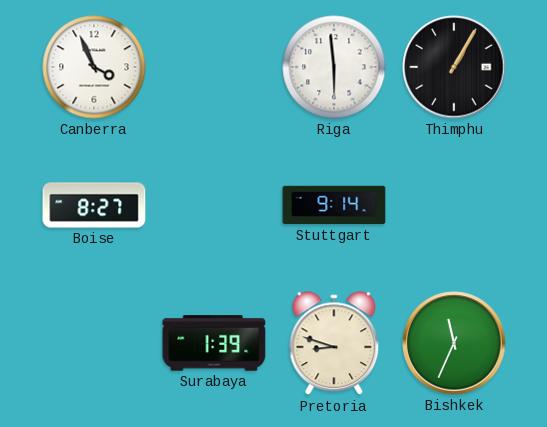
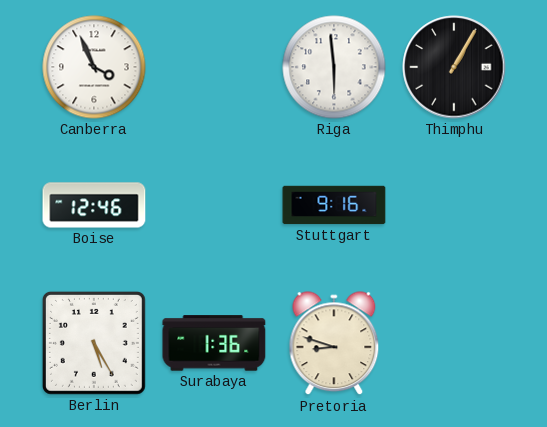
Boise: 8:27 -> 12:46 (94, 205)
Stuttgart: 9:14 -> 9:16 (334, 205)
Berlin: none -> 5:25 (94, 343)
Surabaya: 1:39 -> 1:36 (214, 343)
Bishkek: 11:34 -> none (454, 343)
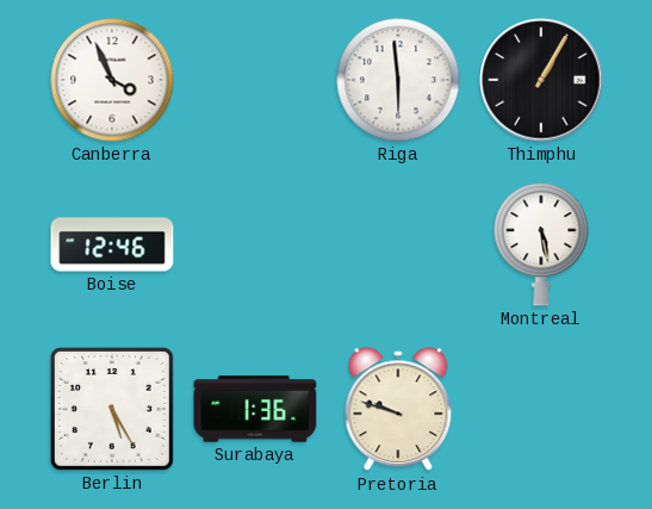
Stuttgart: 9:16 -> none (334, 205)
Montreal: none -> 5:28 (541, 244)
Pretoria: 8:48 -> 9:48 (398, 410)
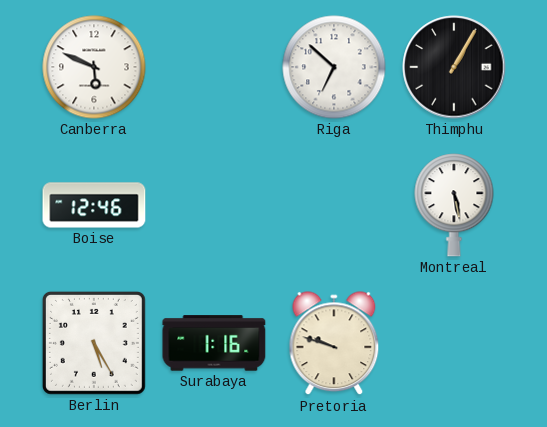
Canberra: 3:56 -> 5:49 (94, 67)
Riga: 5:59 -> 6:52 (334, 67)
Surabaya: 1:36 -> 1:16 (214, 343)
